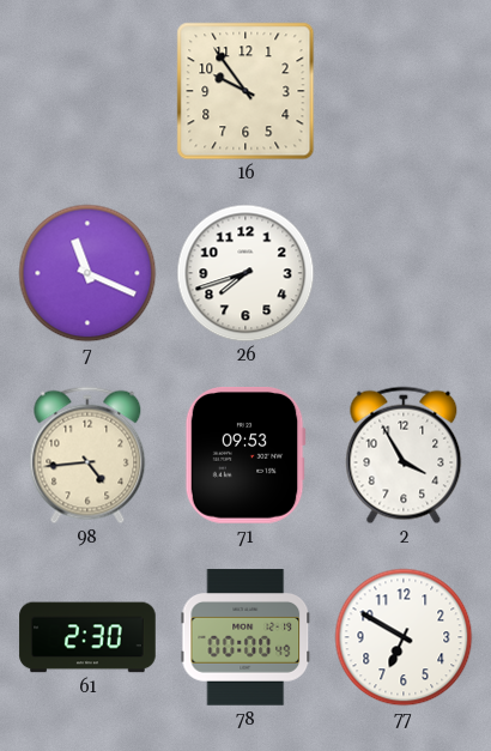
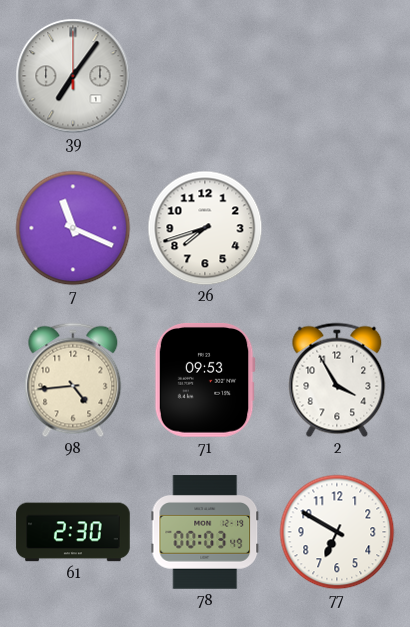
39: none -> 7:06 (73, 76)
16: 9:54 -> none (245, 91)
78: 00:00 -> 00:03 (205, 532)
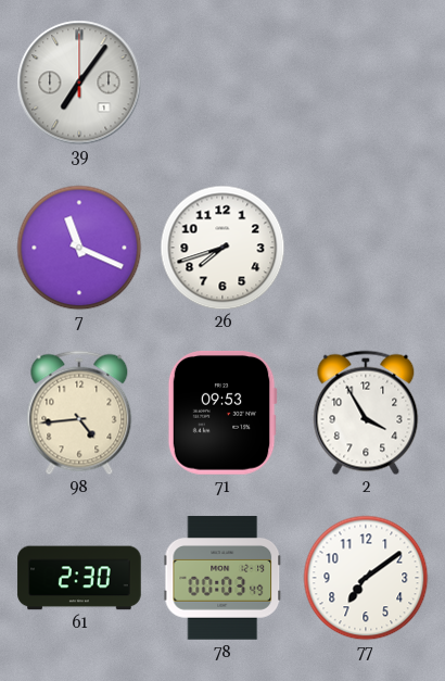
77: 6:50 -> 7:09 (366, 578)
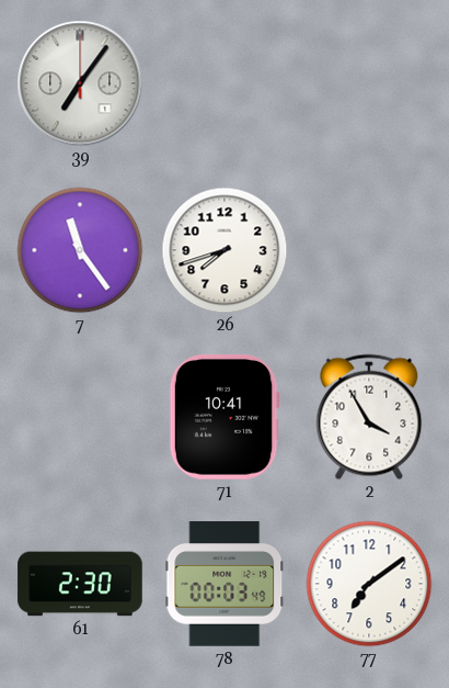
7: 11:19 -> 11:24 (80, 250)
98: 4:44 -> none (79, 413)
71: 09:53 -> 10:41 (225, 418)
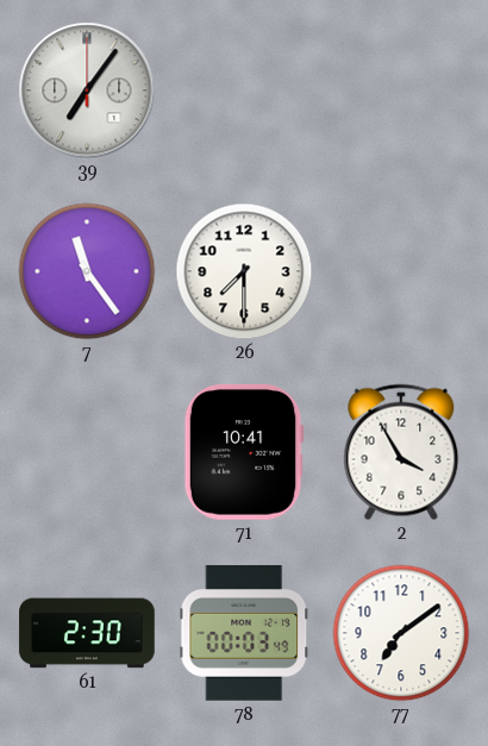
26: 7:42 -> 7:30 (244, 271)
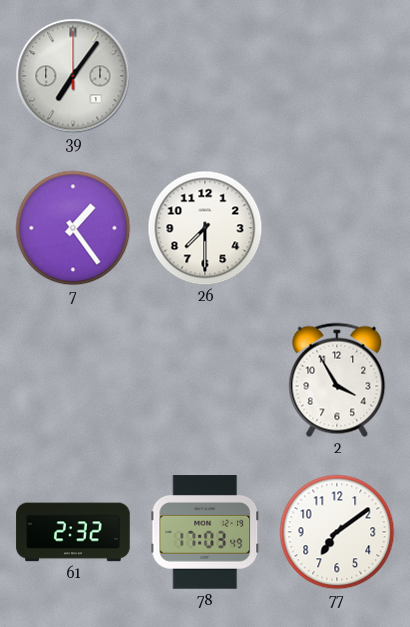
7: 11:24 -> 1:24 (73, 228)
71: 10:41 -> none (244, 453)
61: 2:30 -> 2:32 (73, 532)
78: 00:03 -> 17:03 (205, 532)
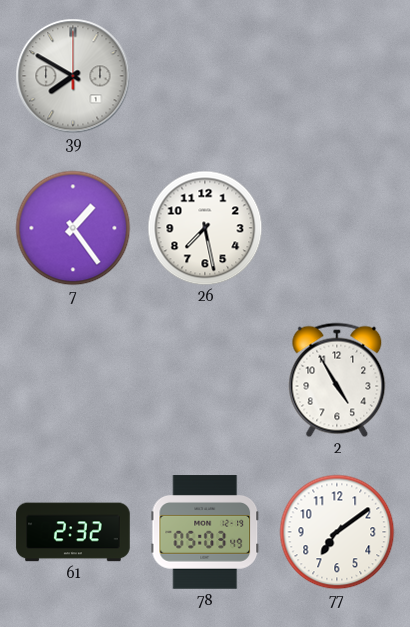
39: 7:06 -> 7:50 (73, 76)
26: 7:30 -> 7:28 (205, 228)
2: 3:55 -> 4:55 (337, 380)
78: 17:03 -> 05:03 (205, 532)
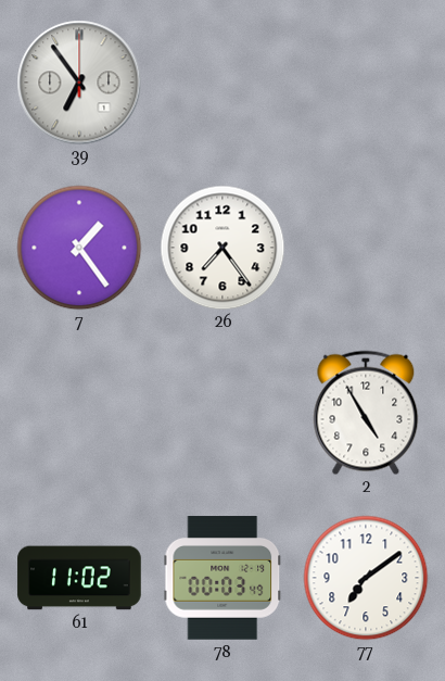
39: 7:50 -> 6:54 (79, 83)
26: 7:28 -> 7:24 (223, 248)
61: 2:32 -> 11:02 (79, 578)
78: 05:03 -> 00:03 (223, 578)
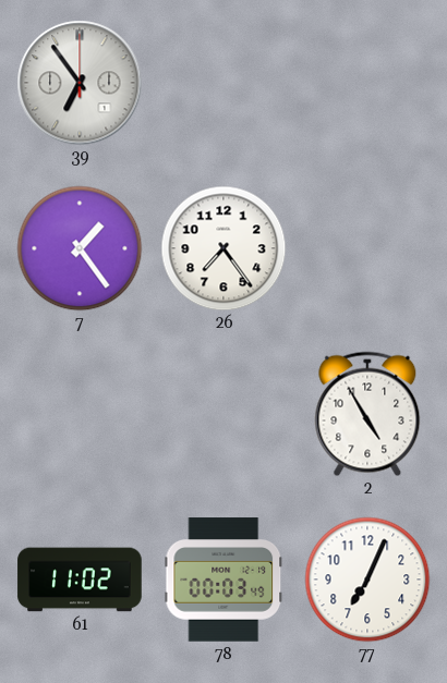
77: 7:09 -> 7:04 (367, 580)
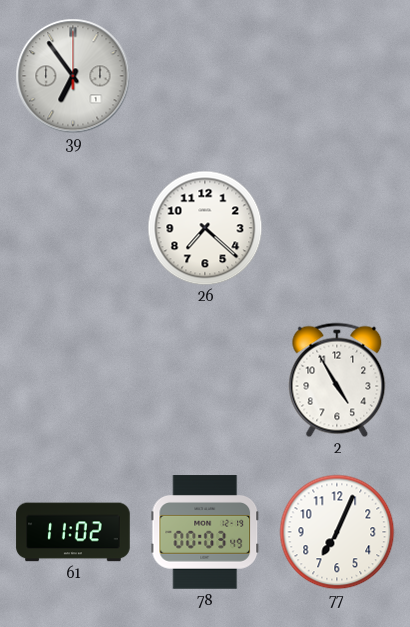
7: 1:24 -> none (80, 248)
26: 7:24 -> 7:22 (205, 228)
